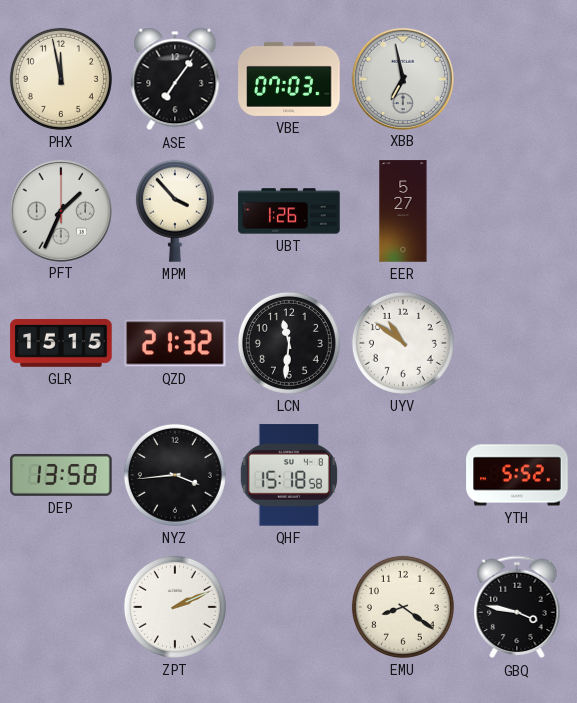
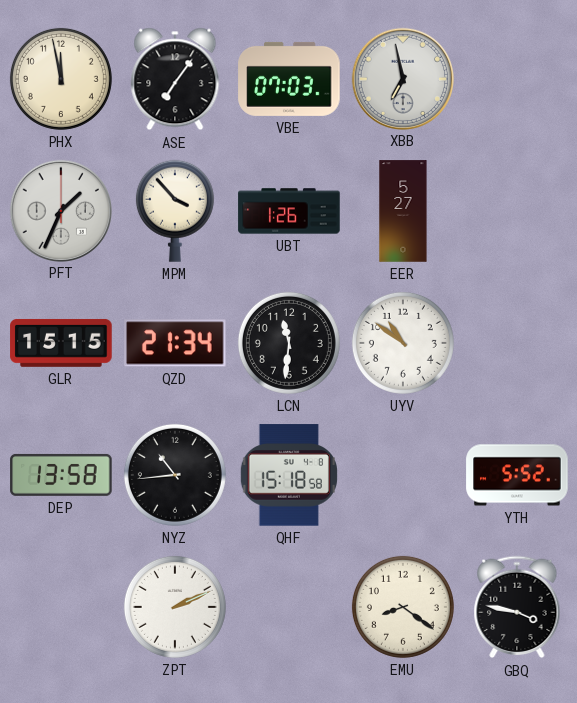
QZD: 21:32 -> 21:34 (175, 343)
NYZ: 3:44 -> 10:44 (175, 475)
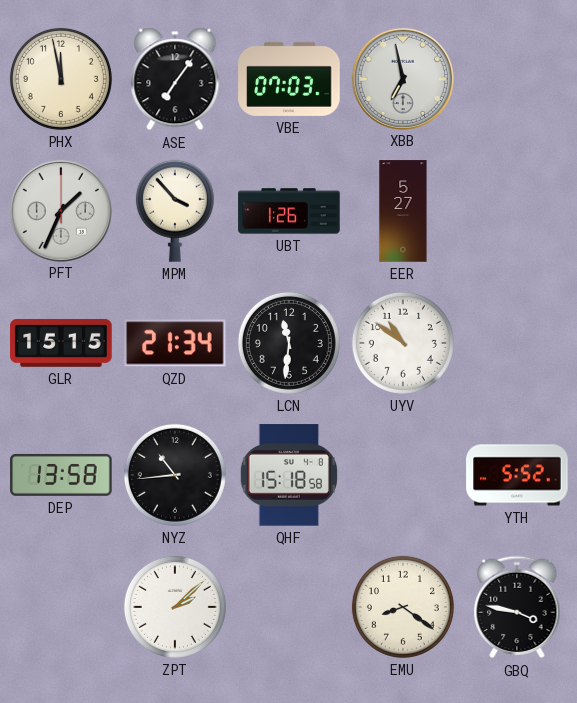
ZPT: 2:11 -> 2:08 (175, 607)
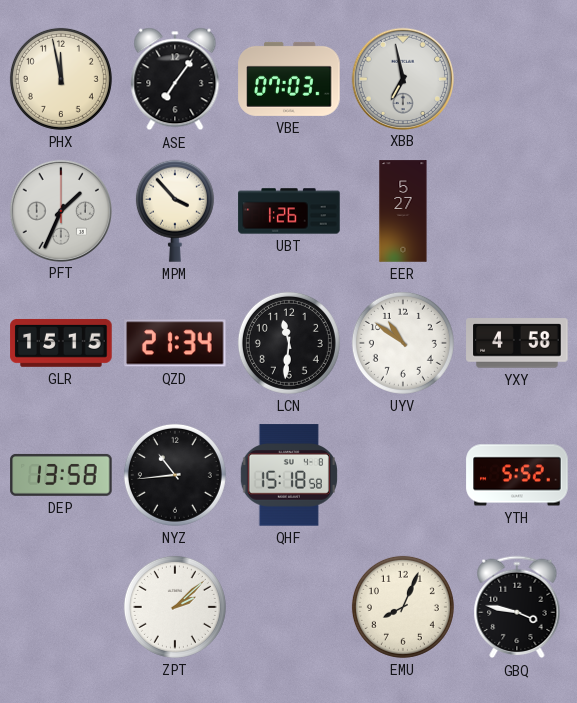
YXY: none -> 4:58 (517, 343)
EMU: 8:21 -> 8:04 (403, 607)
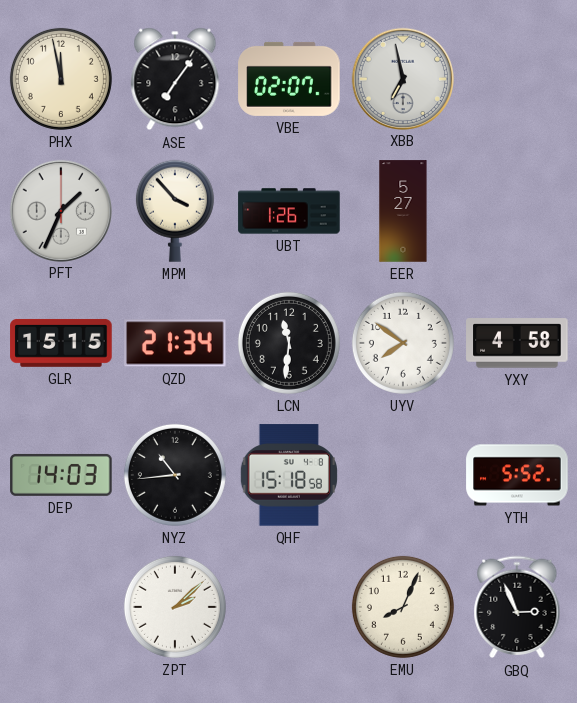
VBE: 07:03 -> 02:07 (289, 79)
UYV: 10:51 -> 7:51 (403, 343)
DEP: 13:58 -> 14:03 (61, 475)
GBQ: 3:47 -> 2:56 (517, 607)
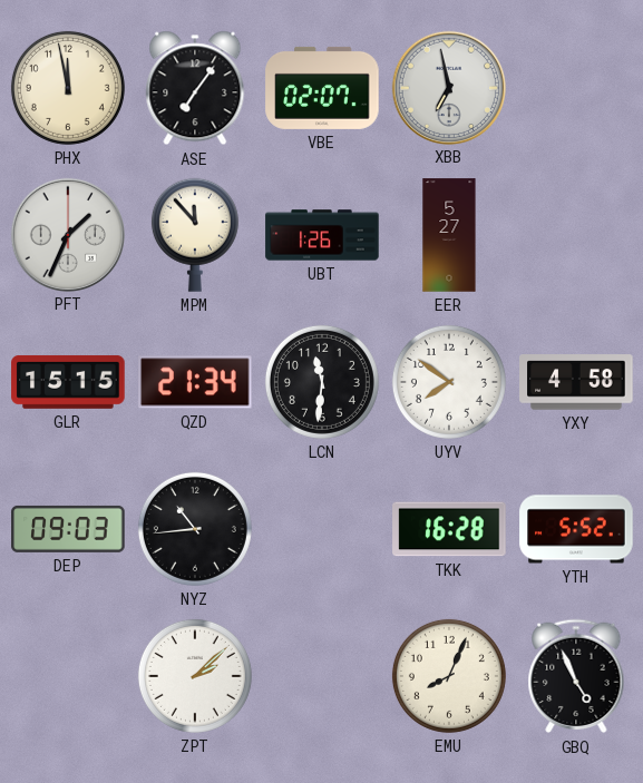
MPM: 3:53 -> 11:53 (195, 235)
DEP: 14:03 -> 09:03 (68, 529)
QHF: 15:18 -> none (289, 475)
TKK: none -> 16:28 (449, 529)
GBQ: 2:56 -> 4:56 (576, 676)
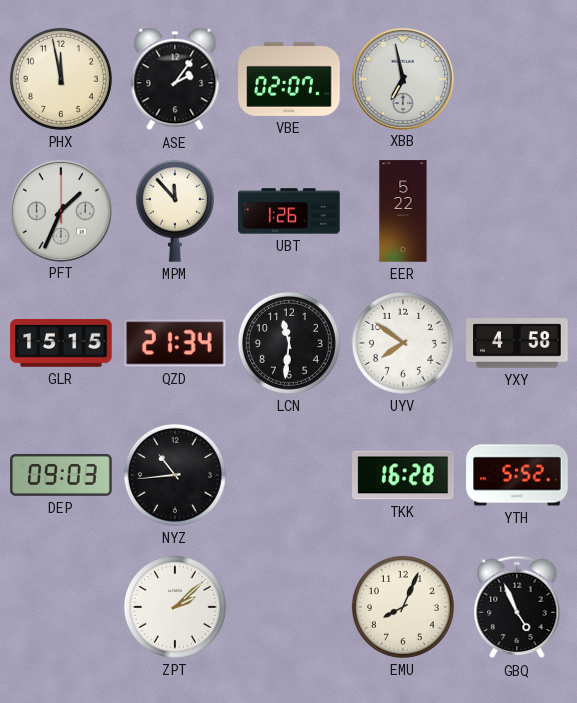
ASE: 7:06 -> 2:06 (175, 79)
EER: 5:27 -> 5:22 (403, 211)
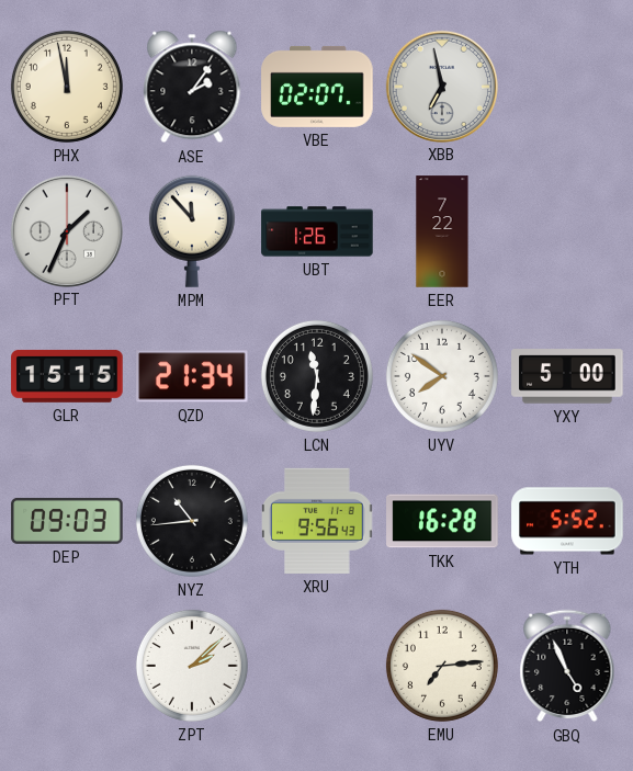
EER: 5:22 -> 7:22 (442, 231)
YXY: 4:58 -> 5:00 (567, 376)
XRU: none -> 9:56 (317, 521)
EMU: 8:04 -> 7:14 (442, 666)
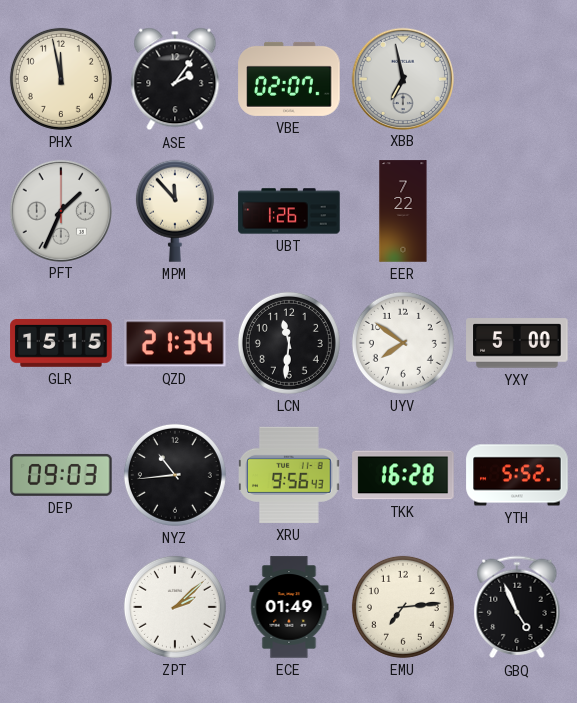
ECE: none -> 01:49 (289, 607)
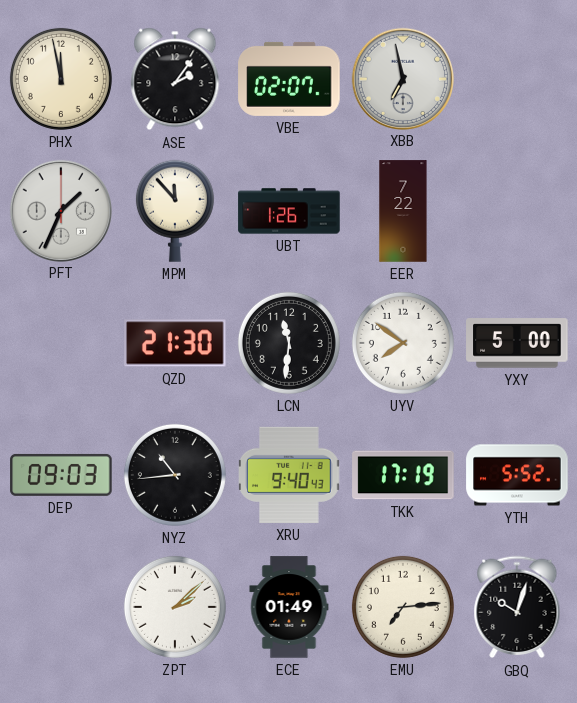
GLR: 15:15 -> none (61, 343)
QZD: 21:34 -> 21:30 (175, 343)
XRU: 9:56 -> 9:40 (289, 475)
TKK: 16:28 -> 17:19 (403, 475)
GBQ: 4:56 -> 10:03 (517, 607)
